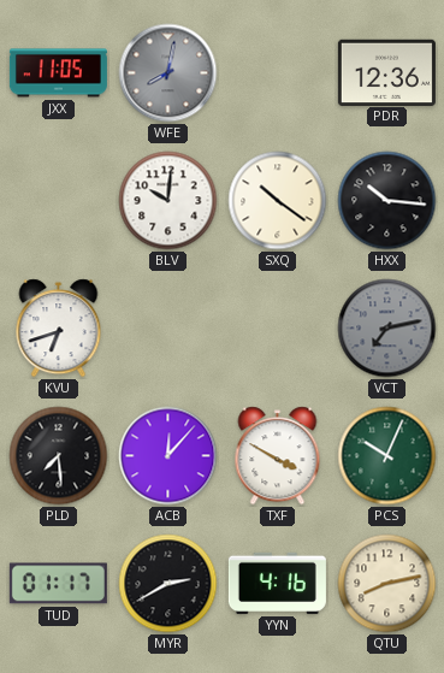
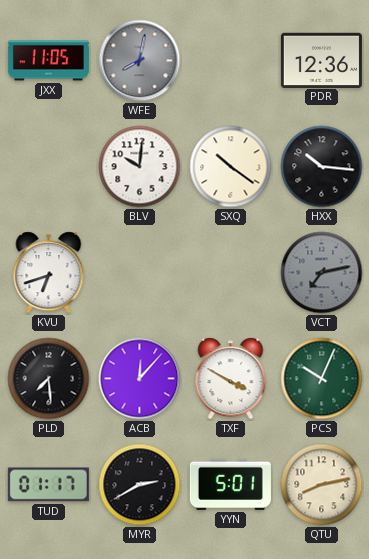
YYN: 4:16 -> 5:01 (230, 484)
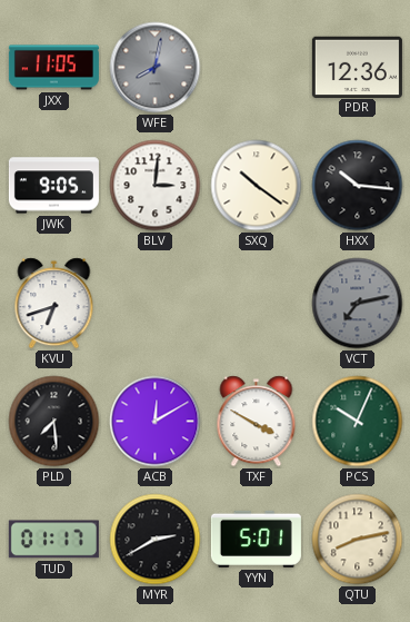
JWK: none -> 9:05 (53, 186)
BLV: 10:01 -> 3:01 (156, 186)
ACB: 12:07 -> 12:10 (156, 422)
